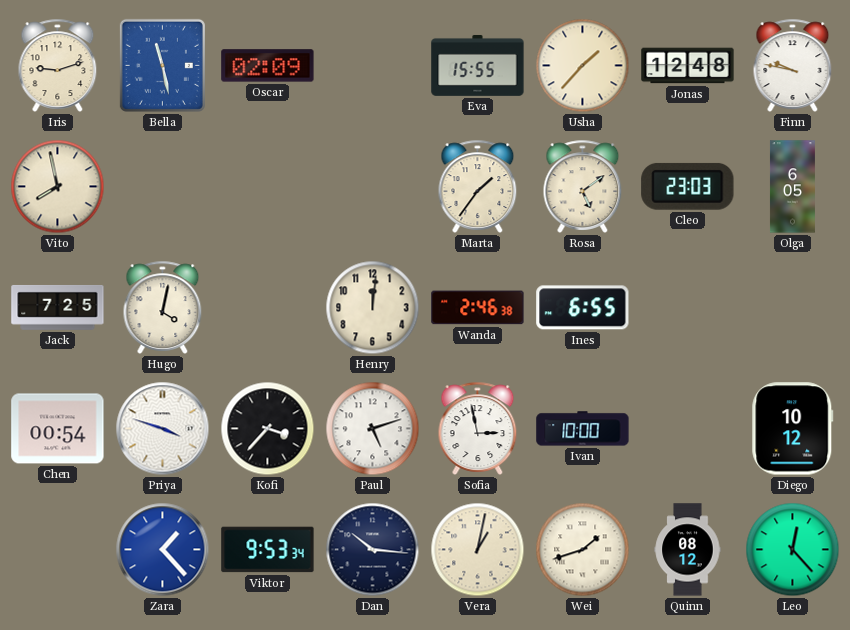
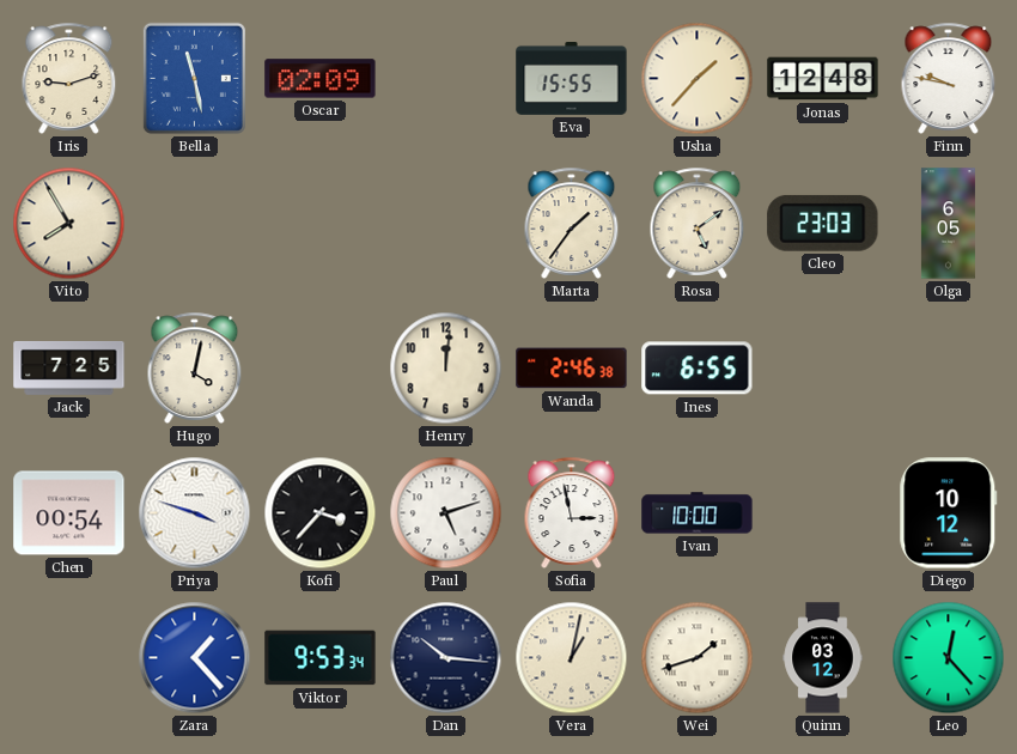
Vito: 7:58 -> 7:55 (69, 224)
Quinn: 08:12 -> 03:12 (823, 658)
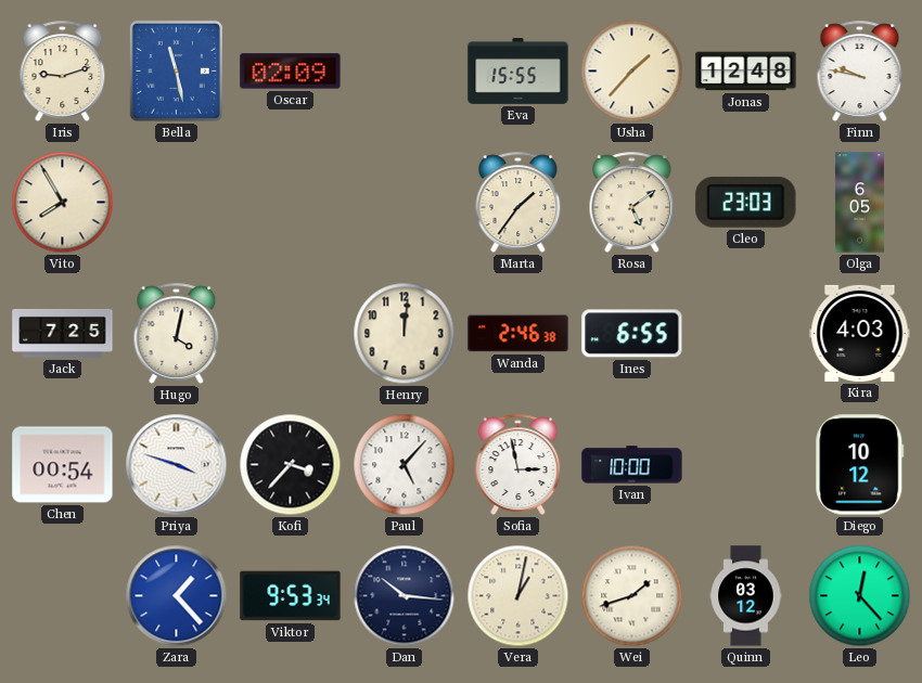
Kira: none -> 4:03 (860, 333)
Paul: 5:12 -> 5:07 (405, 465)
